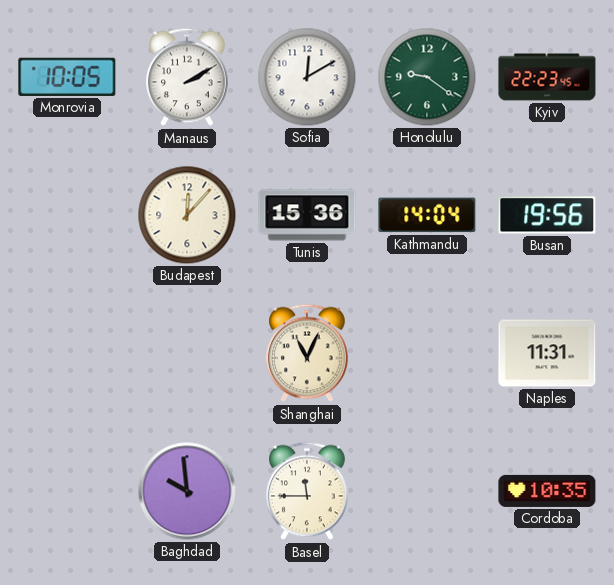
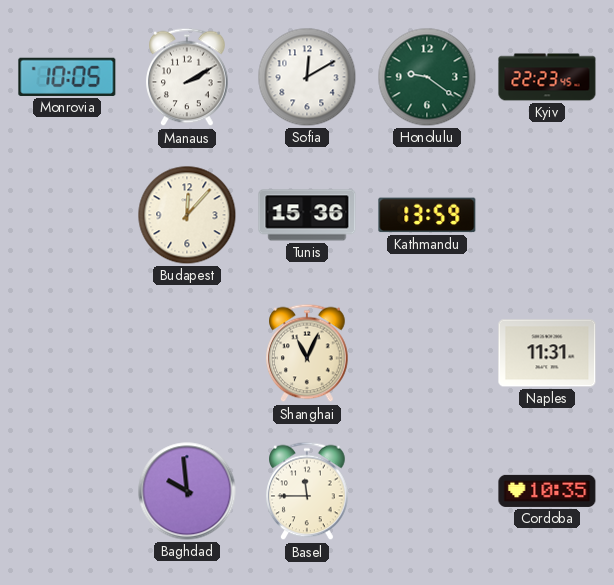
Kathmandu: 14:04 -> 13:59 (427, 215)
Busan: 19:56 -> none (547, 215)
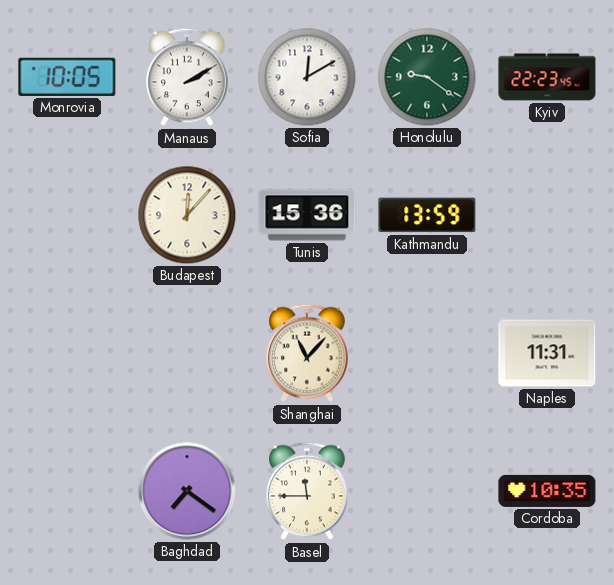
Shanghai: 11:04 -> 11:07 (307, 353)
Baghdad: 9:59 -> 7:21 (187, 491)
